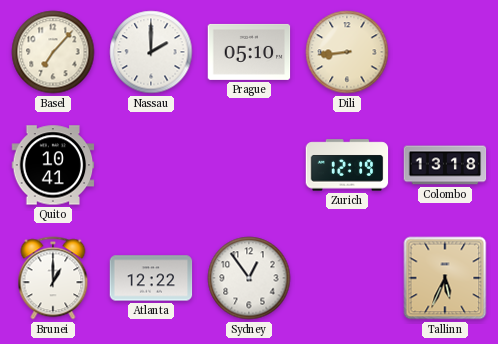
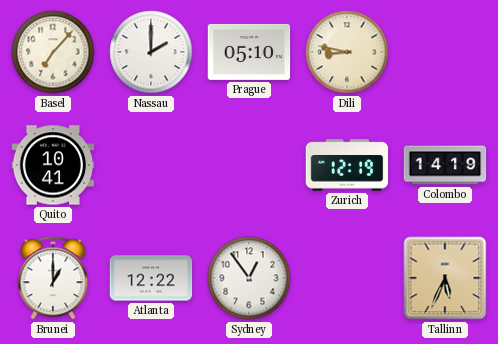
Dili: 8:44 -> 8:47 (347, 52)
Colombo: 13:18 -> 14:19 (445, 165)
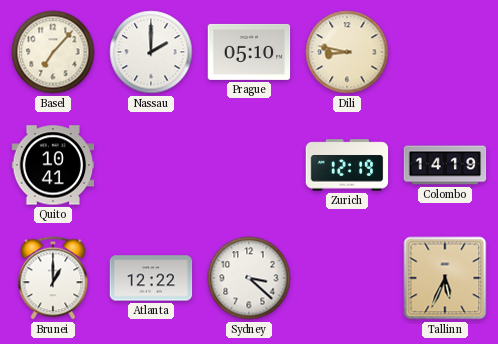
Sydney: 12:54 -> 3:22 (249, 278)
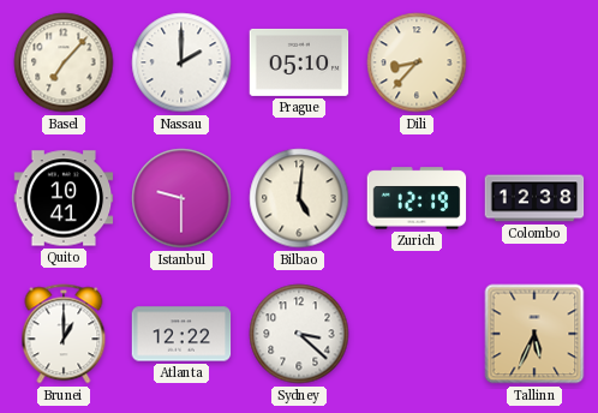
Dili: 8:47 -> 8:37 (417, 62)
Istanbul: none -> 9:30 (181, 198)
Bilbao: none -> 5:01 (299, 198)
Colombo: 14:19 -> 12:38 (534, 198)
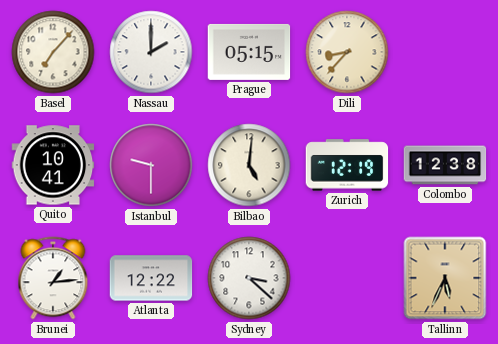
Prague: 05:10 -> 05:15 (249, 52)
Brunei: 1:00 -> 1:14 (53, 278)
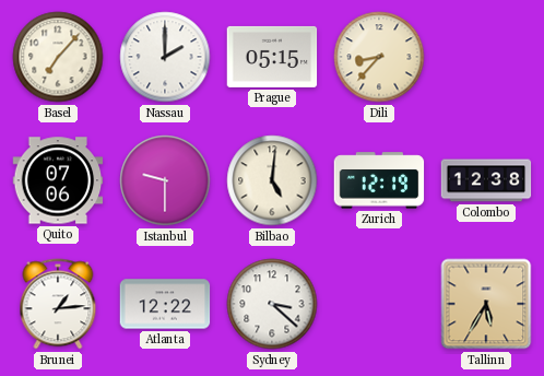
Quito: 10:41 -> 07:06 (58, 180)
Tallinn: 5:34 -> 5:35 (486, 304)
